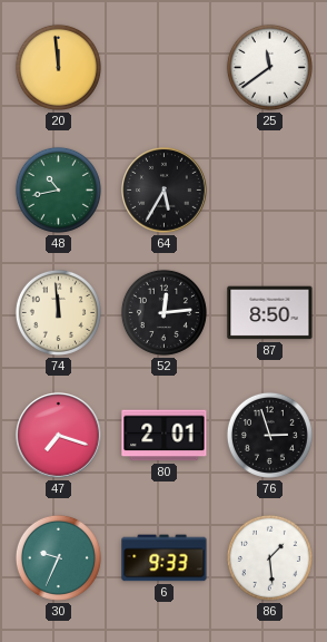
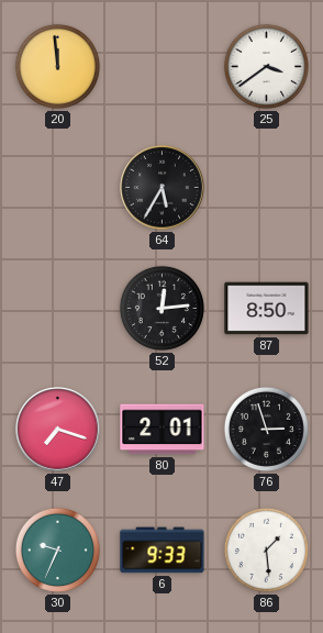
25: 11:39 -> 3:39 (266, 66)
48: 10:43 -> none (58, 189)
74: 11:59 -> none (58, 312)
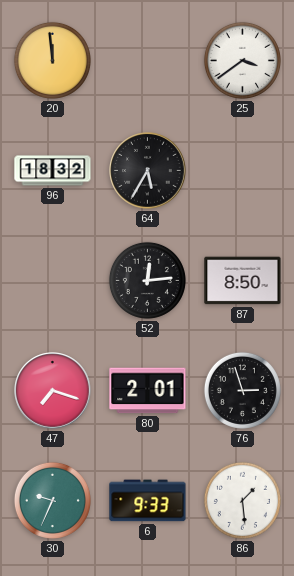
96: none -> 18:32 (53, 171)
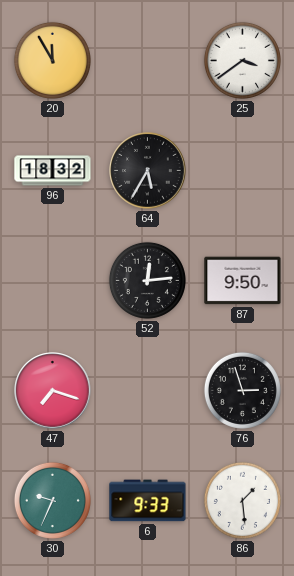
20: 11:59 -> 11:55 (52, 60)
87: 8:50 -> 9:50 (243, 281)
80: 2:01 -> none (148, 391)
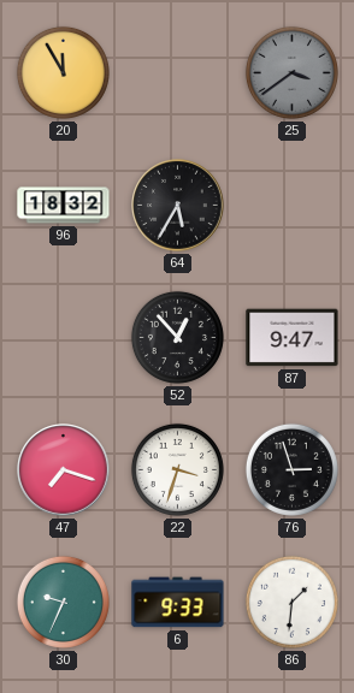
25 dial: white -> grey (291, 72)
52: 12:14 -> 12:53 (177, 337)
87: 9:50 -> 9:47 (293, 338)
22: none -> 3:33 (177, 469)
86: 1:29 -> 1:31 (291, 602)
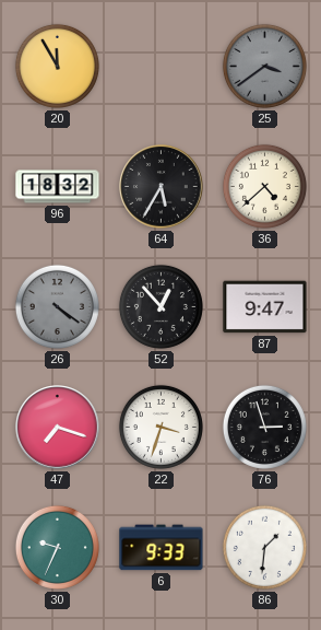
36: none -> 4:38 (264, 186)
26: none -> 4:21 (57, 306)
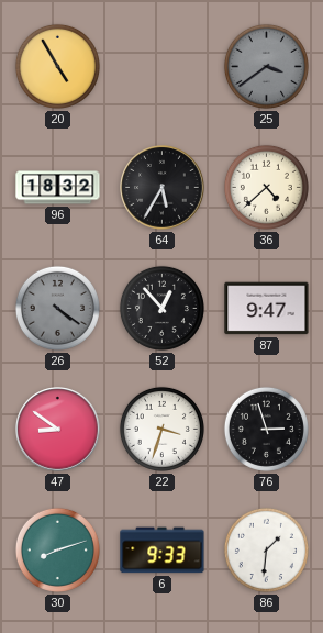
20: 11:55 -> 4:55 (57, 66)
47: 7:18 -> 8:51 (58, 430)
30: 9:34 -> 8:12 (57, 549)
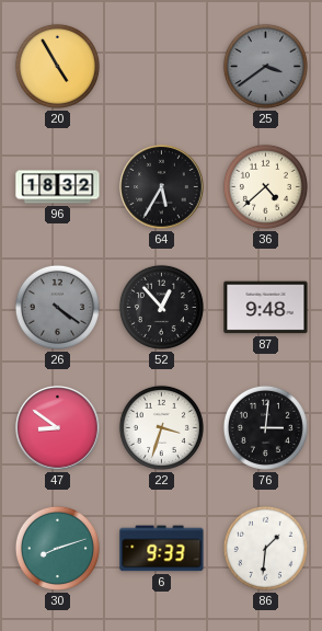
87: 9:47 -> 9:48 (266, 308)
76: 2:57 -> 3:01 (265, 427)
